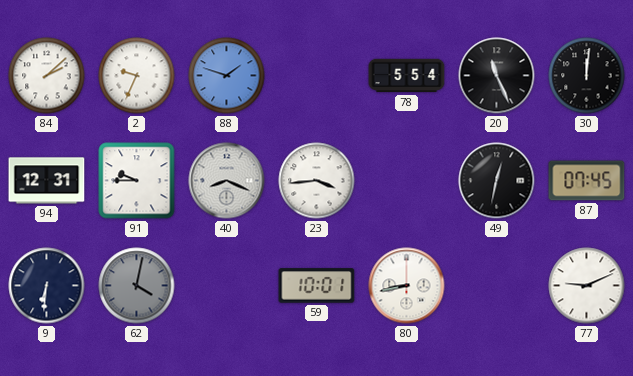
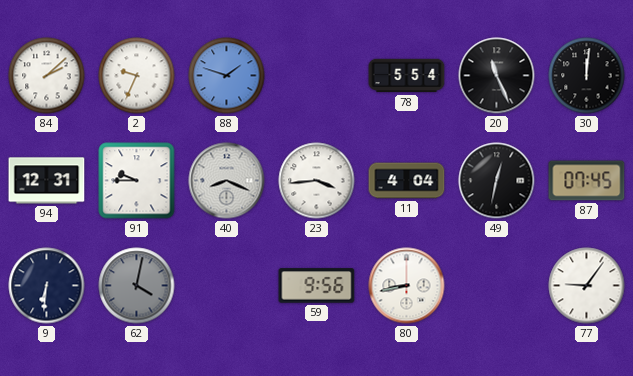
11: none -> 4:04 (407, 181)
59: 10:01 -> 9:56 (317, 286)
77: 9:11 -> 9:06 (587, 286)
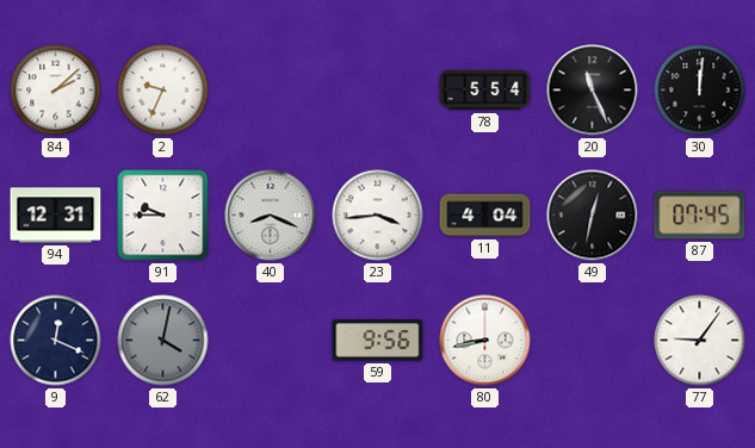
88: 1:48 -> none (227, 76)
9: 6:31 -> 12:19 (56, 341)
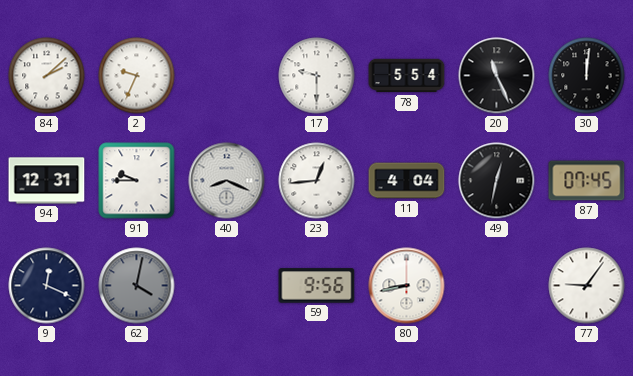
17: none -> 9:30 (317, 76)
23: 3:44 -> 12:44 (317, 181)
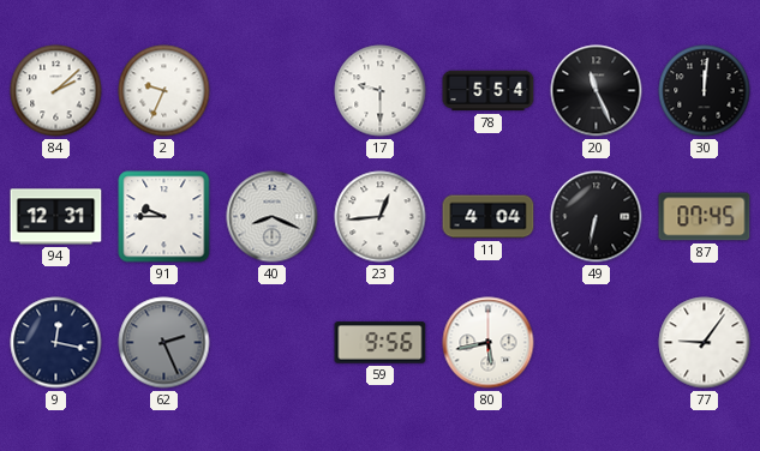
49: 12:32 -> 6:32 (597, 217)
9: 12:19 -> 12:17 (56, 343)
62: 4:02 -> 2:26 (164, 343)
80: 8:43 -> 5:43 (489, 343)
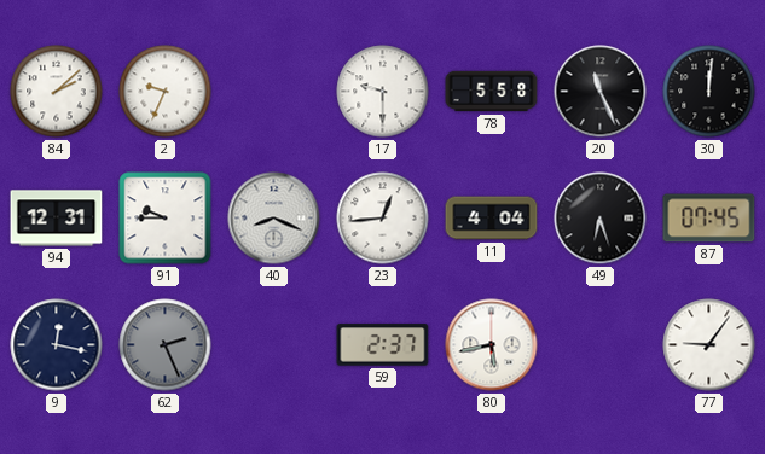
78: 5:54 -> 5:58 (492, 92)
49: 6:32 -> 6:27 (601, 219)
59: 9:56 -> 2:37 (383, 345)
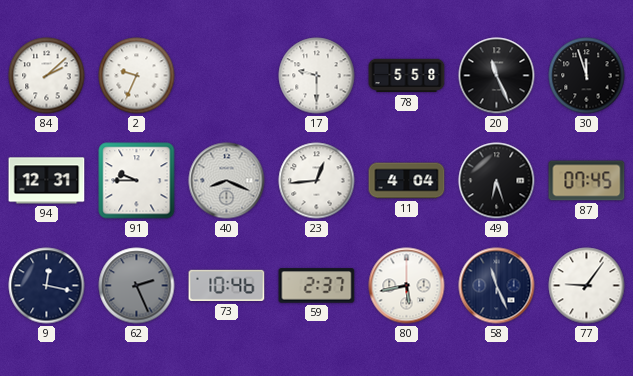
30: 12:01 -> 11:57 (587, 76)
73: none -> 10:46 (227, 286)
58: none -> 11:26 (497, 286)
